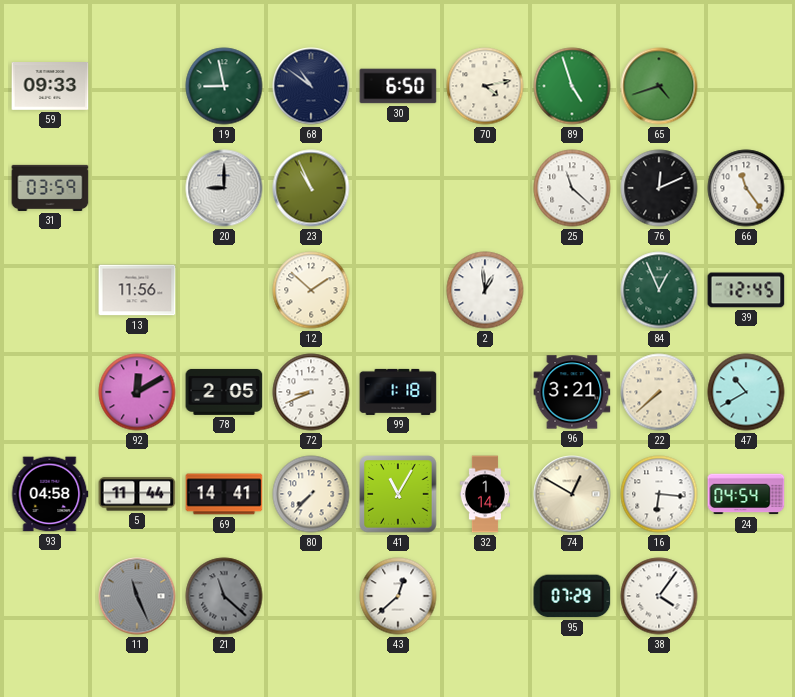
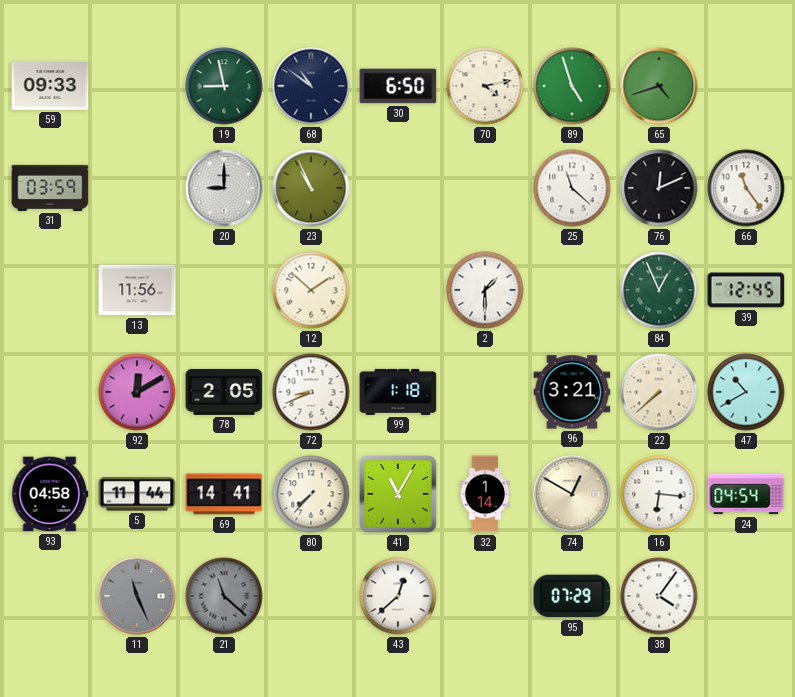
2: 12:59 -> 1:30 (485, 290)
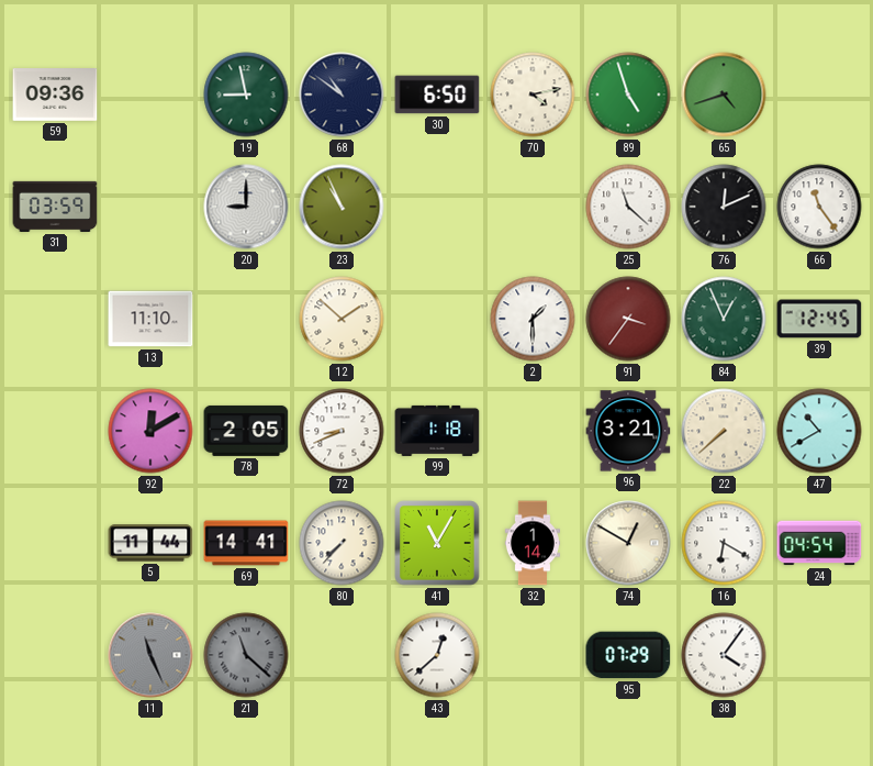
59: 09:33 -> 09:36 (55, 95)
13: 11:56 -> 11:10 (150, 319)
91: none -> 3:36 (628, 319)
93: 04:58 -> none (50, 494)
16: 6:16 -> 6:20 (724, 543)
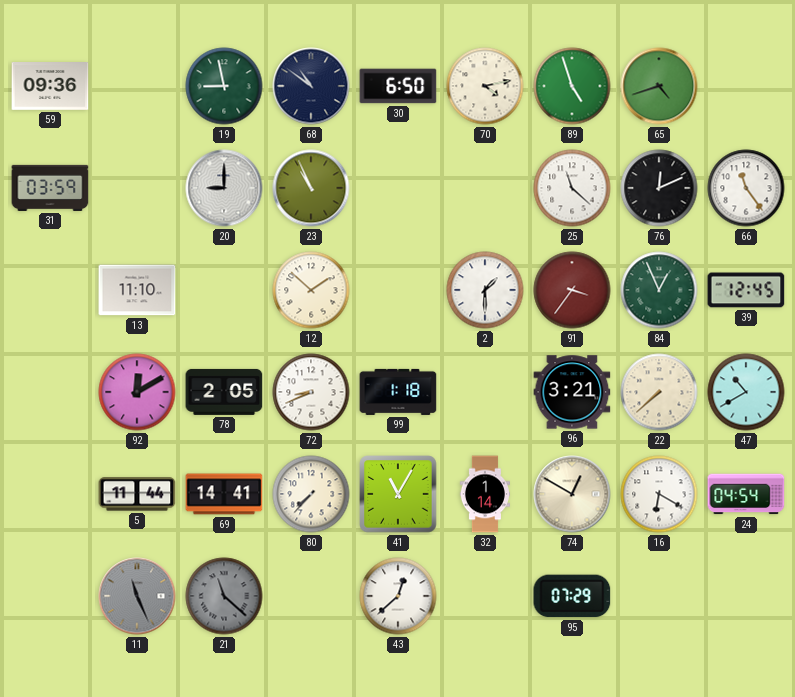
38: 4:06 -> none (724, 655)
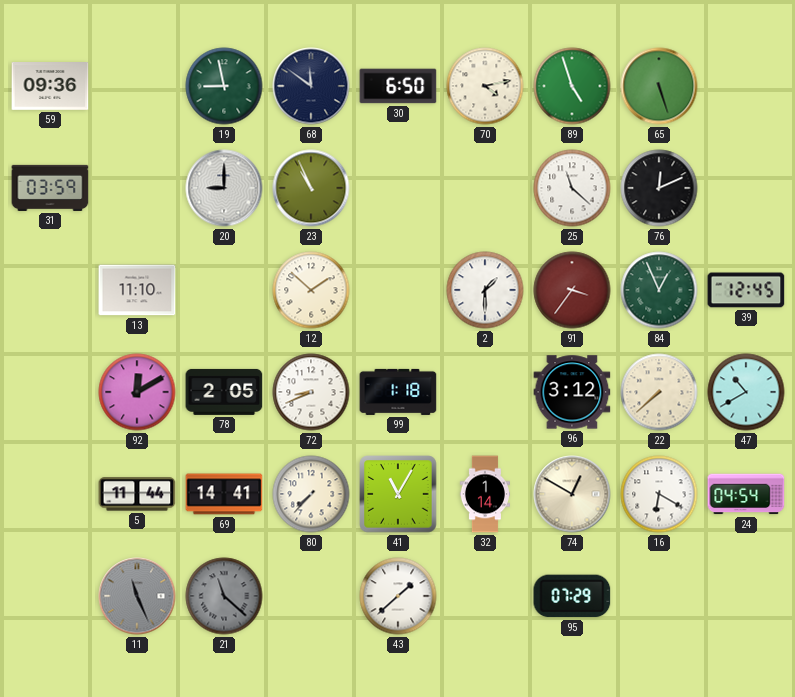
68: 10:51 -> 11:51 (311, 86)
65: 4:42 -> 5:27 (659, 86)
66: 11:24 -> none (746, 188)
96: 3:21 -> 3:12 (572, 392)
43: 12:38 -> 1:38 (398, 596)
